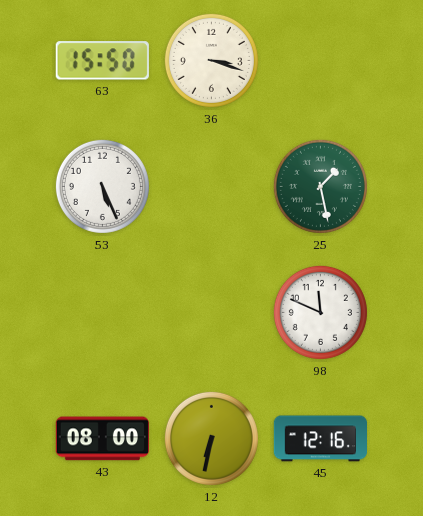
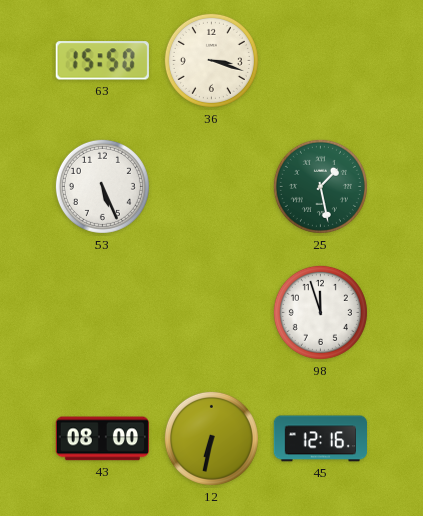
98: 11:49 -> 11:57 (320, 312)
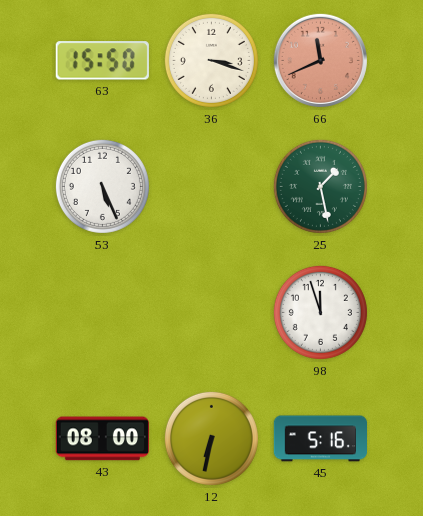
66: none -> 11:41 (320, 60)
45: 12:16 -> 5:16 (320, 439)
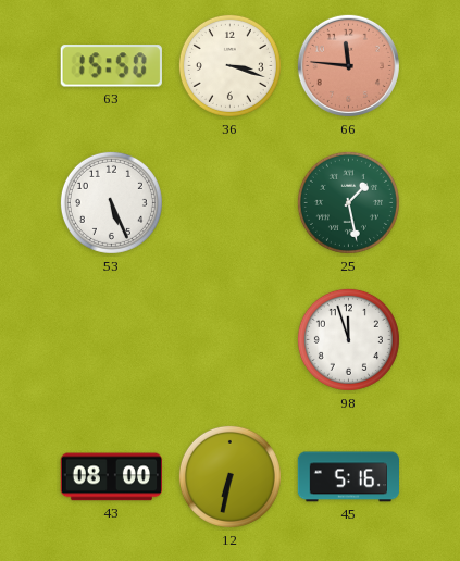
66: 11:41 -> 11:46 (348, 65)
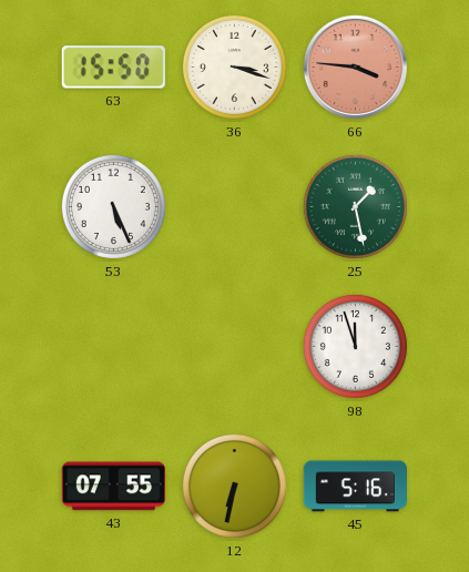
66: 11:46 -> 3:46 (355, 67)
43: 08:00 -> 07:55 (113, 487)
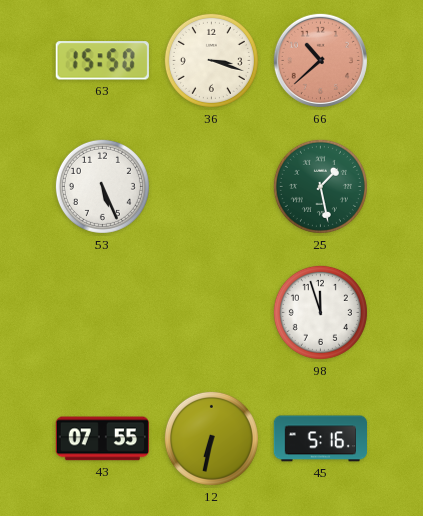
66: 3:46 -> 10:38 (320, 60)
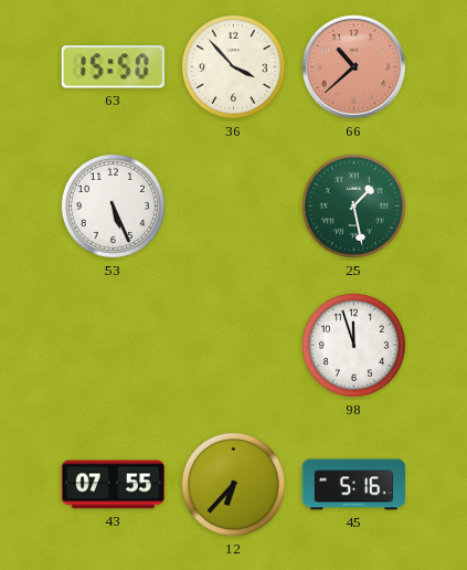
36: 3:18 -> 3:53 (233, 66)
12: 6:32 -> 6:37 (233, 484)
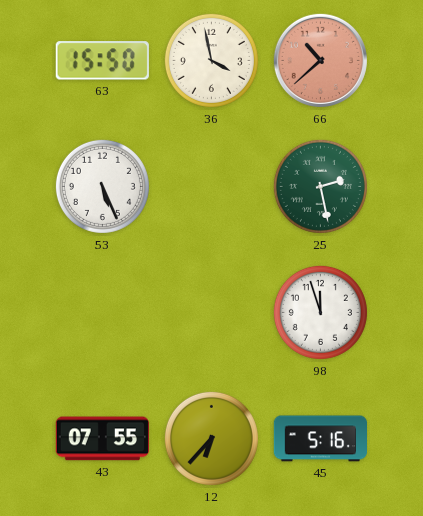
36: 3:53 -> 3:58 (211, 60)
25: 1:28 -> 2:28 (320, 186)
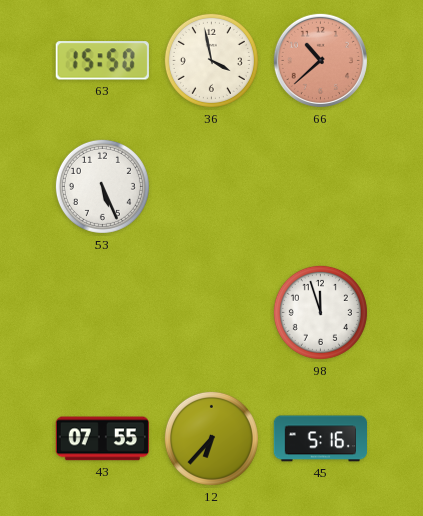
25: 2:28 -> none (320, 186)
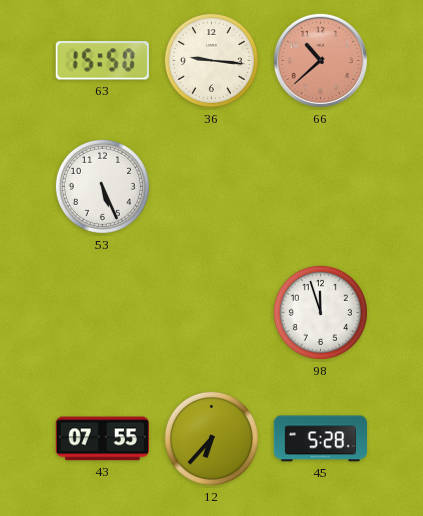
36: 3:58 -> 9:16 (211, 60)
45: 5:16 -> 5:28 (320, 439)
